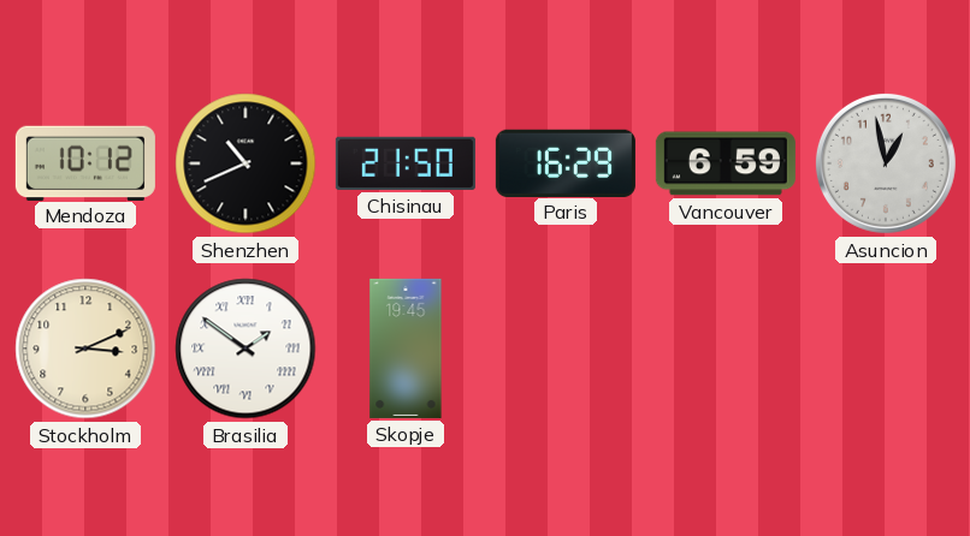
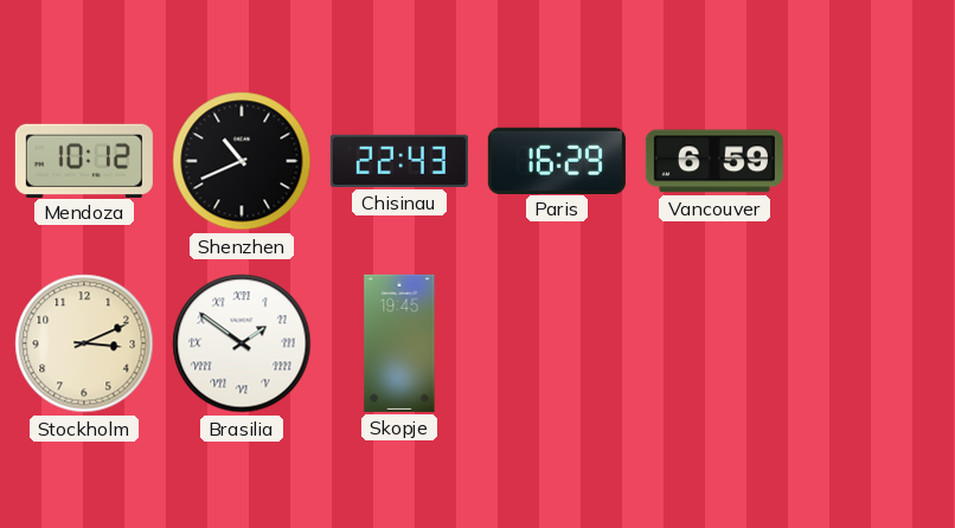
Chisinau: 21:50 -> 22:43 (399, 161)
Asuncion: 12:58 -> none (886, 163)
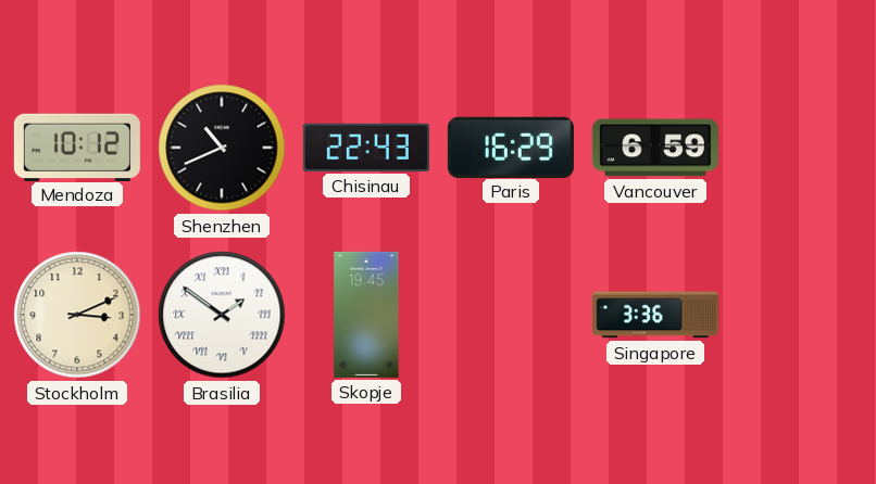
Singapore: none -> 3:36 (655, 315)
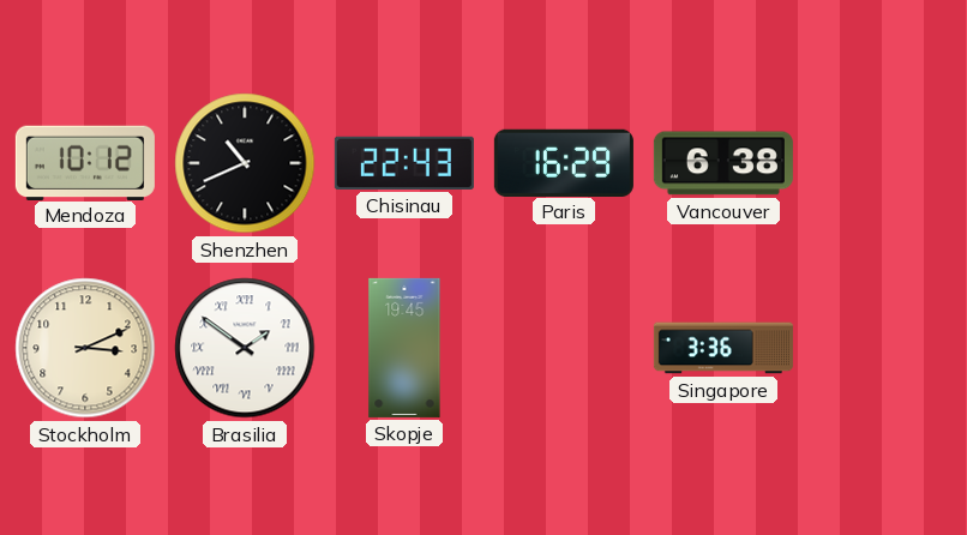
Vancouver: 6:59 -> 6:38 (723, 163)
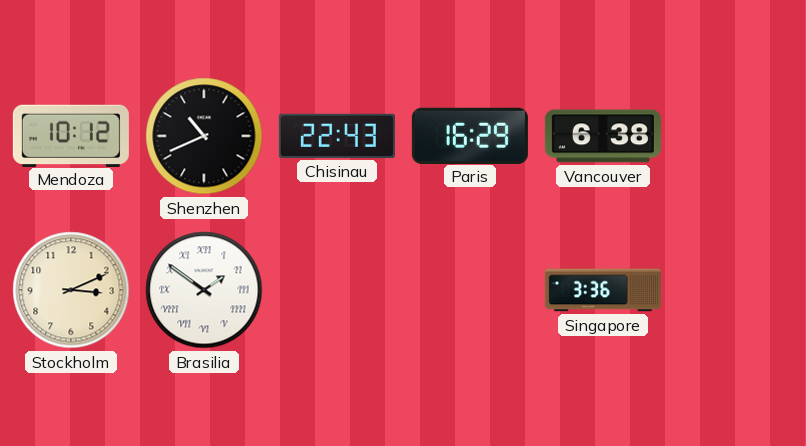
Skopje: 19:45 -> none (404, 348)
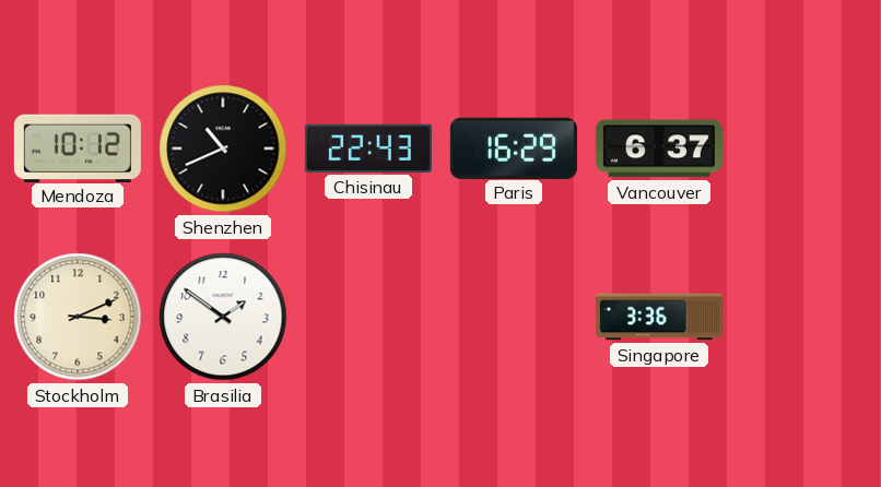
Vancouver: 6:38 -> 6:37 (659, 149)
Brasilia numerals: Roman -> Arabic (223, 317)
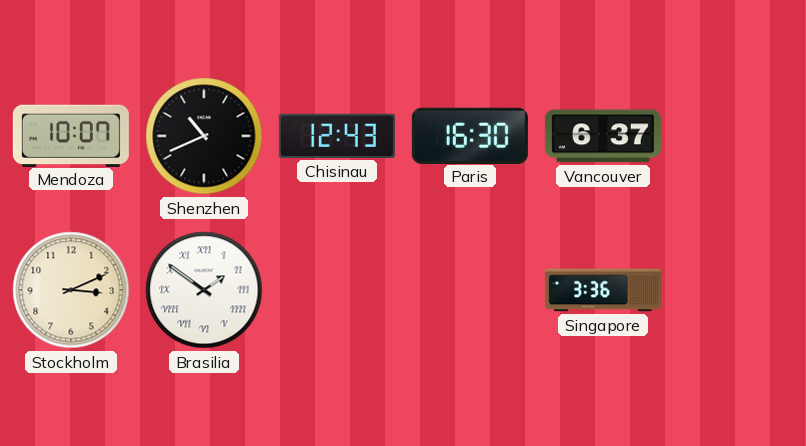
Mendoza: 10:12 -> 10:07 (71, 135)
Chisinau: 22:43 -> 12:43 (337, 136)
Paris: 16:29 -> 16:30 (470, 135)
Brasilia numerals: Arabic -> Roman (204, 290)
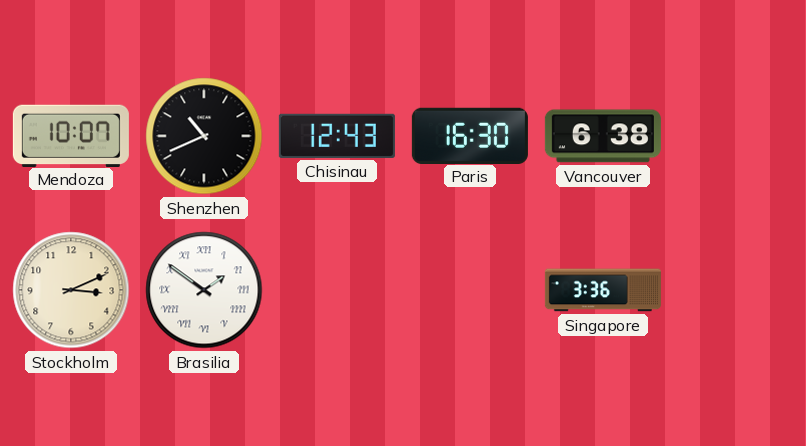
Vancouver: 6:37 -> 6:38 (603, 136)
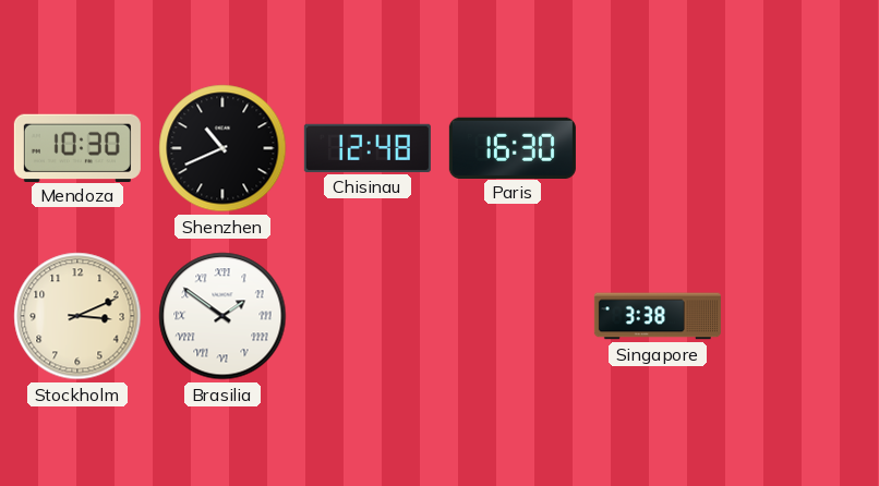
Mendoza: 10:07 -> 10:30 (77, 147)
Chisinau: 12:43 -> 12:48 (368, 148)
Vancouver: 6:38 -> none (603, 136)
Singapore: 3:36 -> 3:38 (658, 316)
